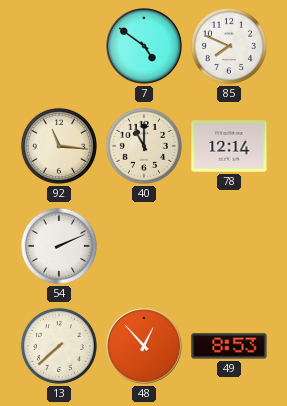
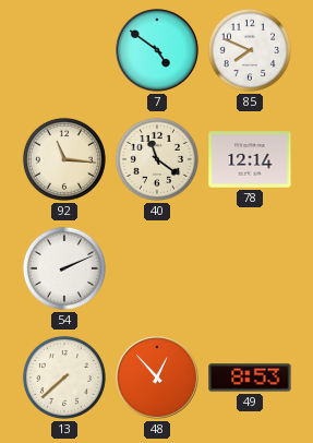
40: 11:00 -> 11:21 (157, 159)
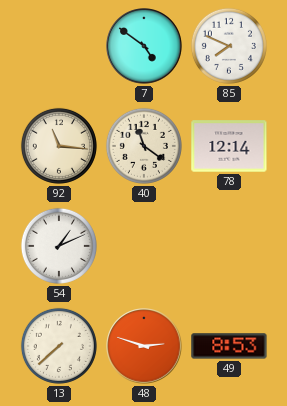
54: 2:11 -> 1:11 (59, 246)
48: 12:53 -> 2:48 (144, 346)
